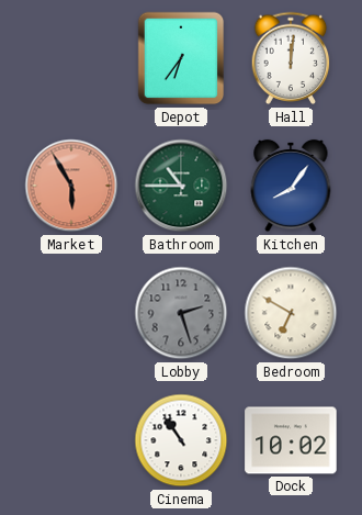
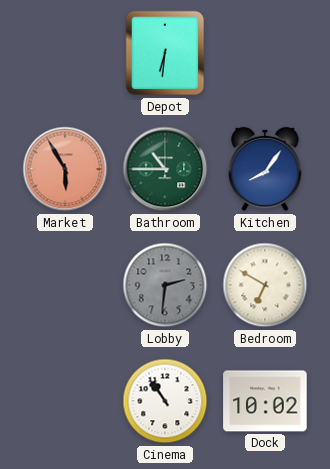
Depot: 6:36 -> 6:31 (165, 53)
Hall: 12:01 -> none (291, 58)
Lobby: 2:27 -> 2:31 (165, 285)
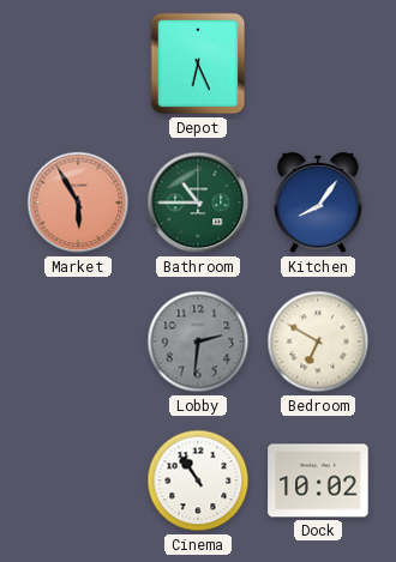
Depot: 6:31 -> 6:26 (198, 64)
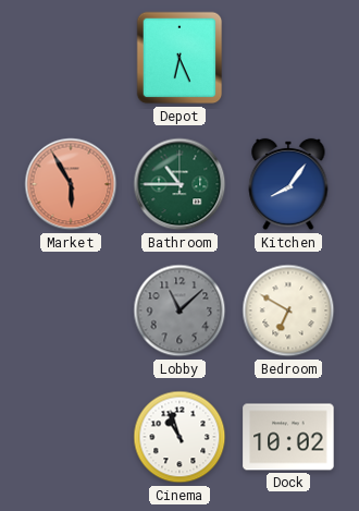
Lobby: 2:31 -> 11:08 (179, 311)
Cinema: 10:54 -> 10:57 (179, 437)
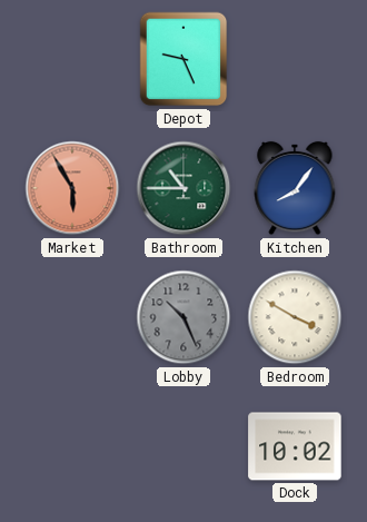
Depot: 6:26 -> 9:26 (183, 59)
Lobby: 11:08 -> 10:26 (183, 317)
Bedroom: 6:50 -> 3:50 (295, 317)
Cinema: 10:57 -> none (179, 437)
